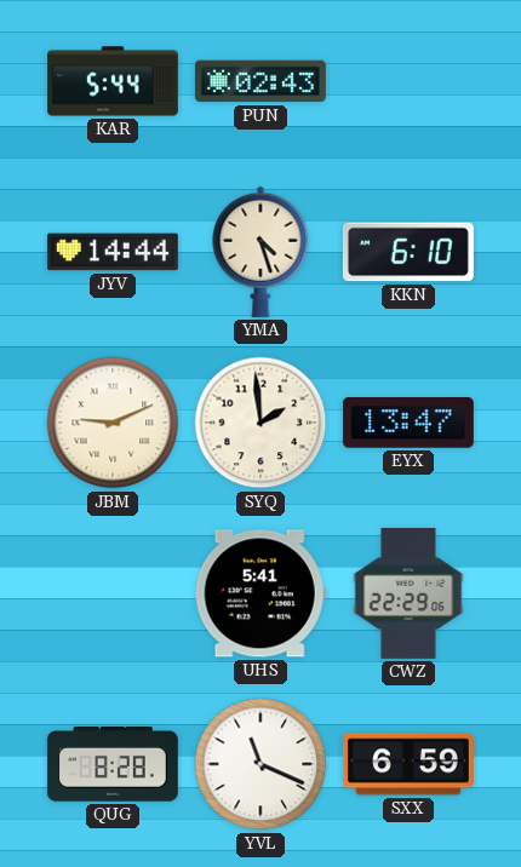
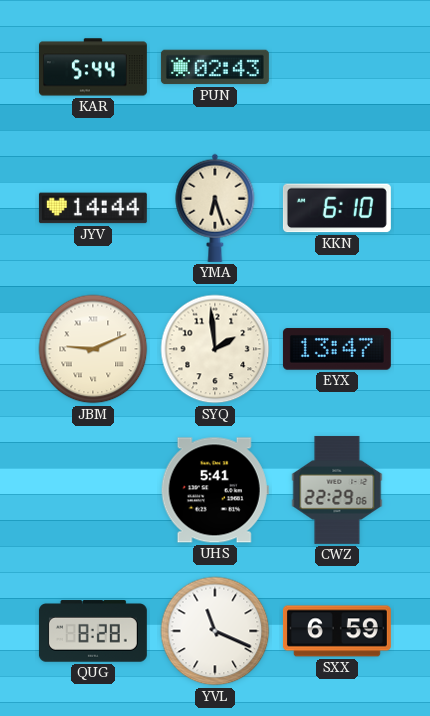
YMA: 4:27 -> 6:27 (215, 208)
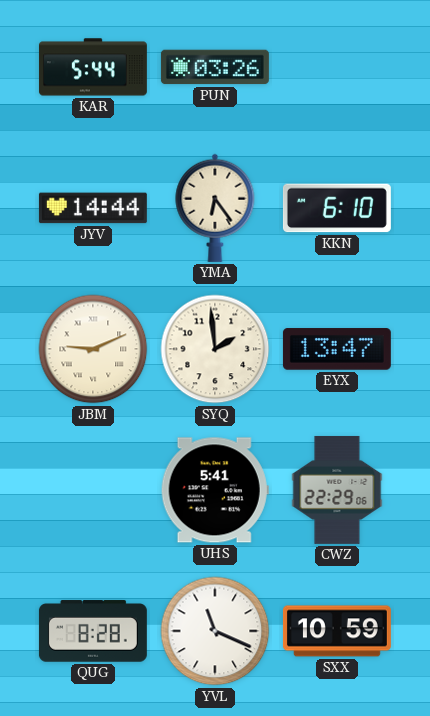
PUN: 02:43 -> 03:26 (215, 67)
YMA: 6:27 -> 6:24 (215, 208)
SXX: 6:59 -> 10:59 (337, 631)
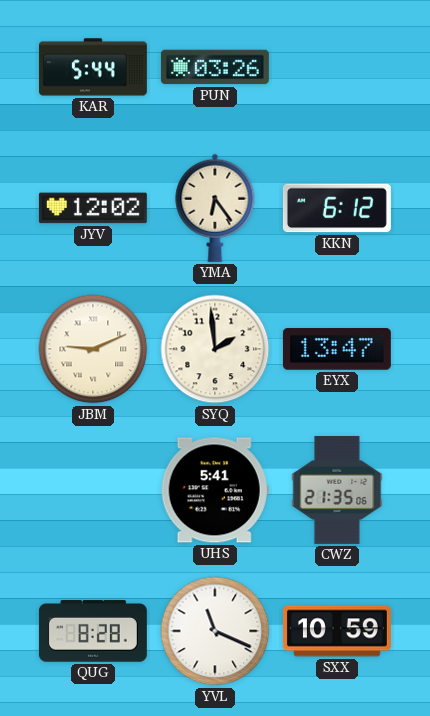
JYV: 14:44 -> 12:02 (93, 208)
KKN: 6:10 -> 6:12 (337, 208)
CWZ: 22:29 -> 21:35 (337, 490)
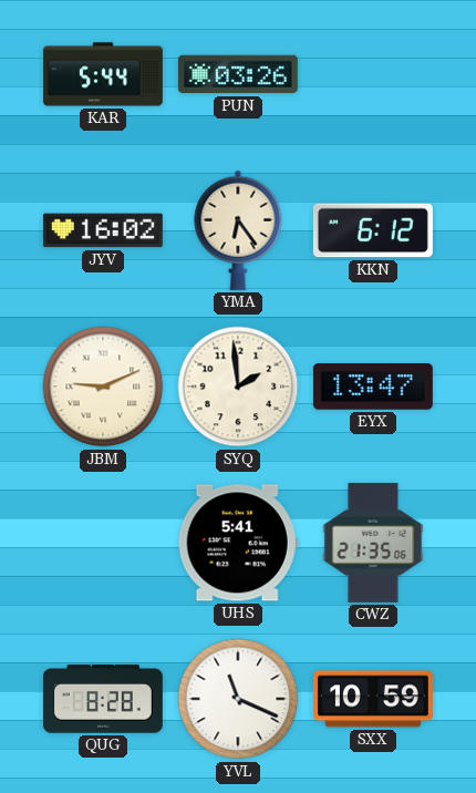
JYV: 12:02 -> 16:02 (103, 230)
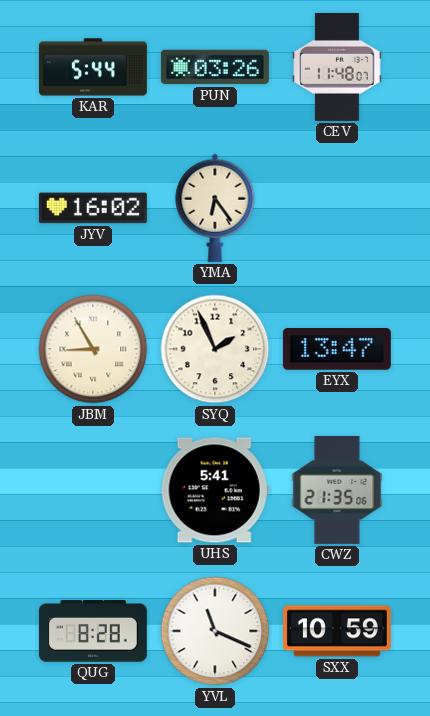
CEV: none -> 11:48 (337, 67)
KKN: 6:12 -> none (373, 230)
JBM: 9:11 -> 8:55 (93, 349)
SYQ: 1:59 -> 1:56 (215, 349)
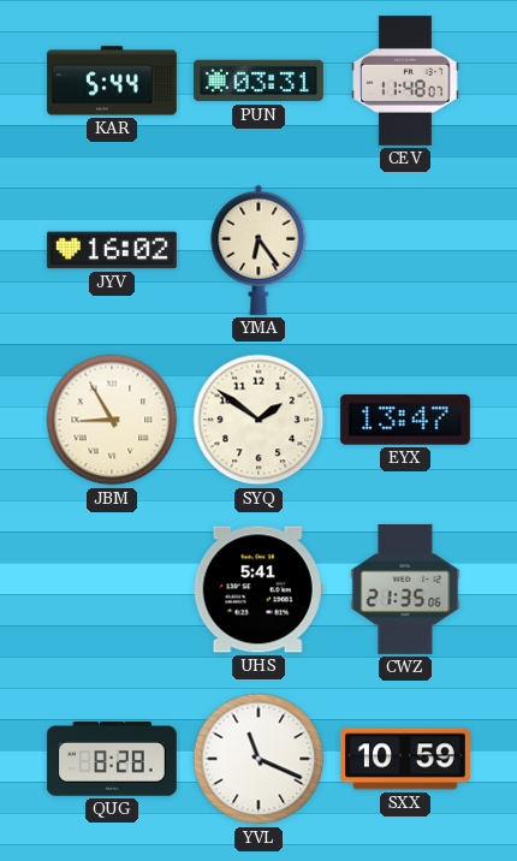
PUN: 03:26 -> 03:31 (258, 81)
SYQ: 1:56 -> 1:51 (258, 420)
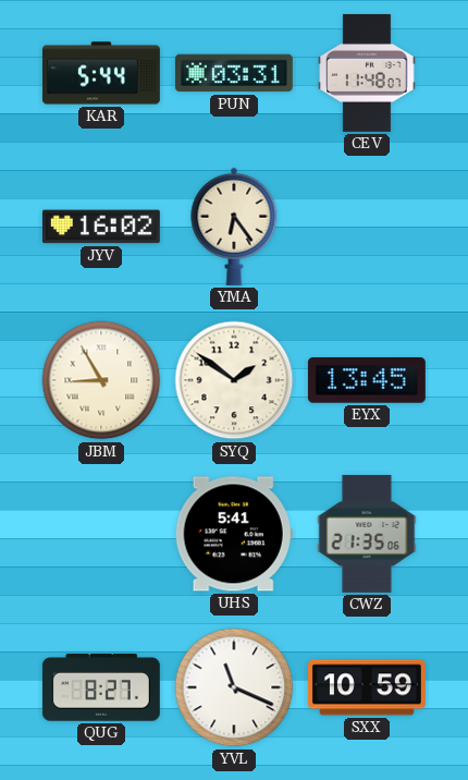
EYX: 13:47 -> 13:45 (367, 380)
QUG: 8:28 -> 8:27 (101, 687)
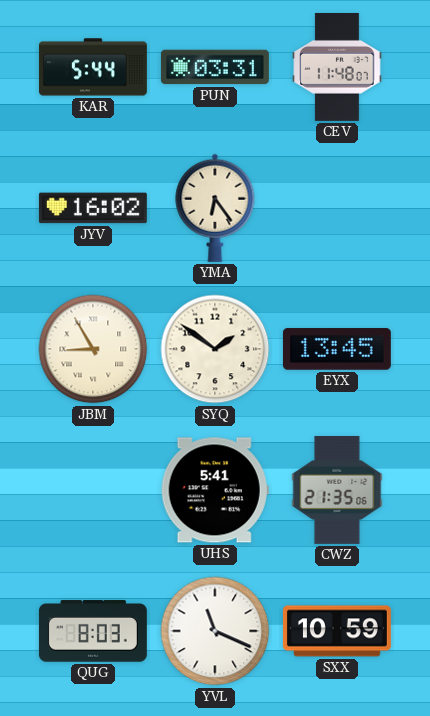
QUG: 8:27 -> 8:03 (93, 631)
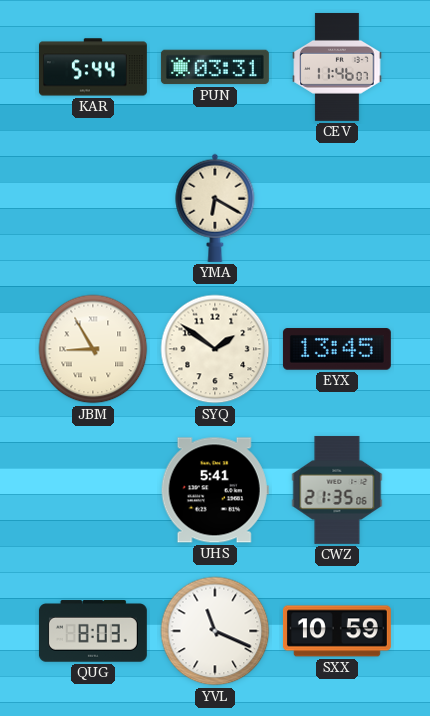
CEV: 11:48 -> 11:46 (337, 67)
JYV: 16:02 -> none (93, 208)
YMA: 6:24 -> 6:20 (215, 208)
